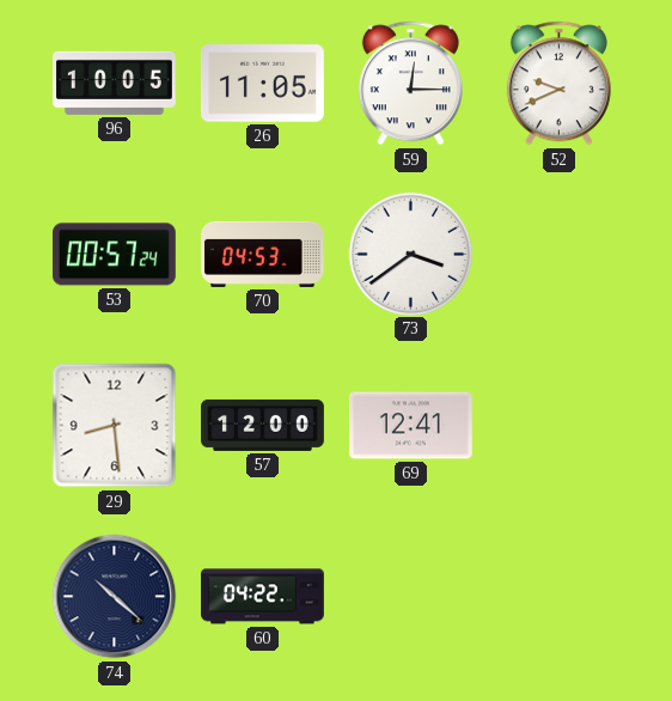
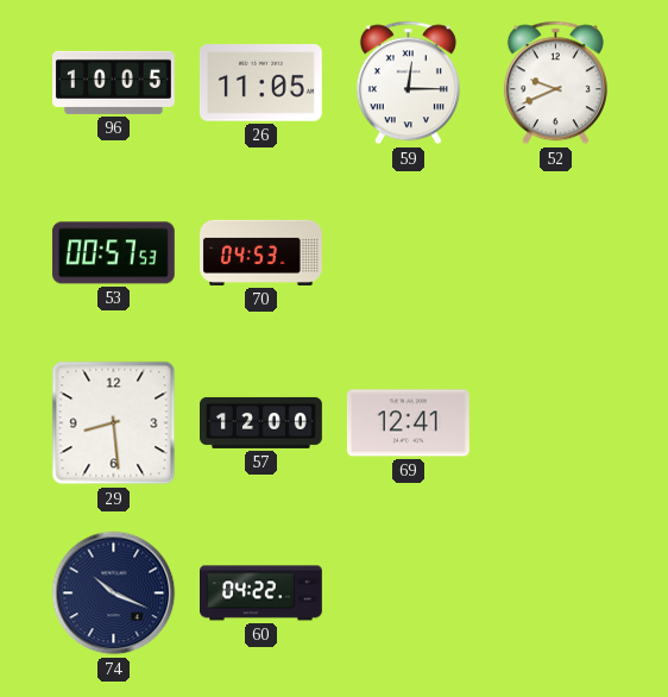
53: 00:57:24 -> 00:57:53 (113, 253)
73: 3:39 -> none (410, 254)
74: 10:22 -> 10:19 (114, 594)
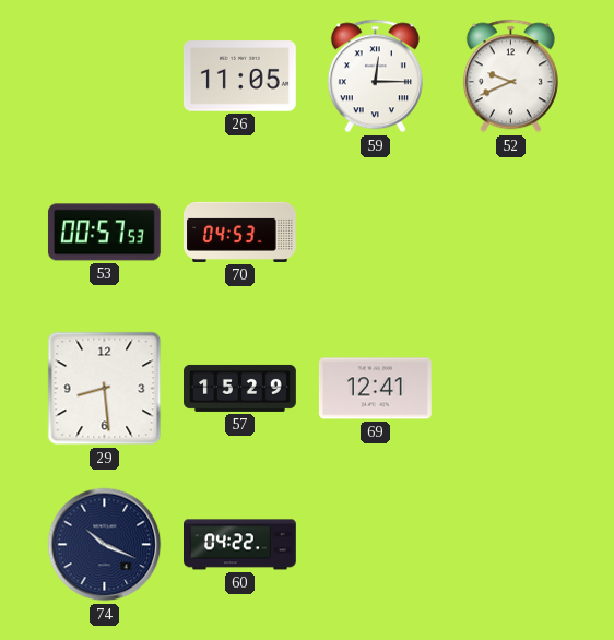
96: 10:05 -> none (114, 82)
57: 12:00 -> 15:29 (240, 388)
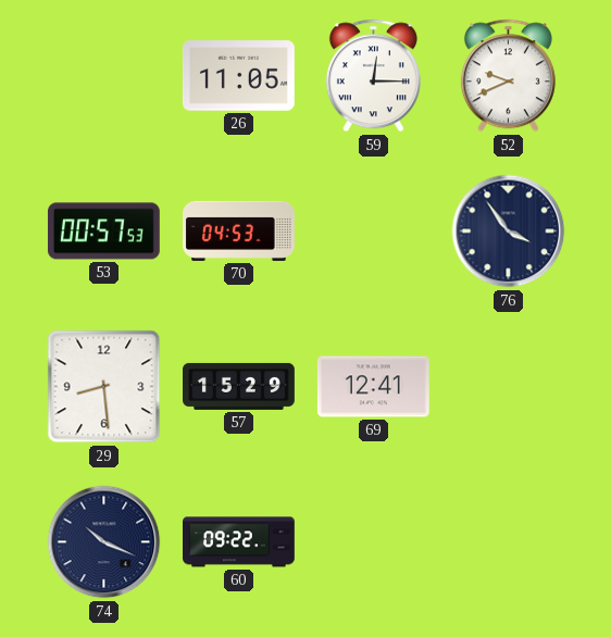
76: none -> 3:54 (509, 232)
60: 04:22 -> 09:22 (239, 542)
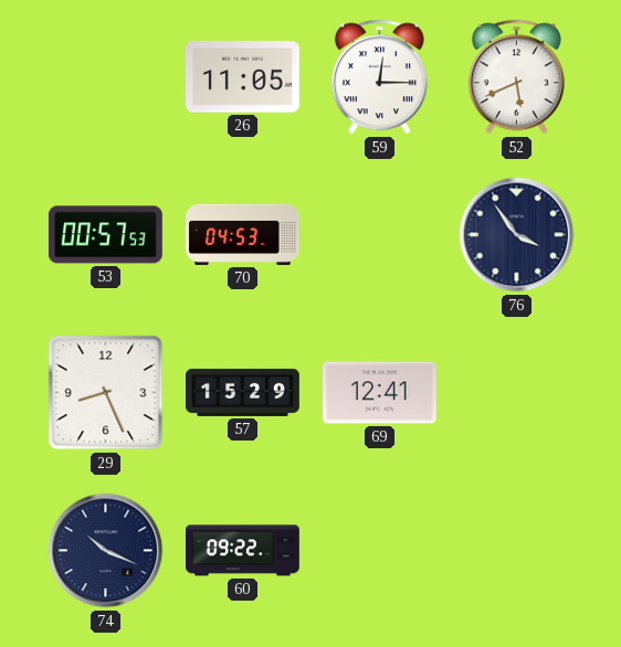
52: 9:41 -> 5:41 (516, 77)
29: 8:29 -> 8:26 (106, 393)
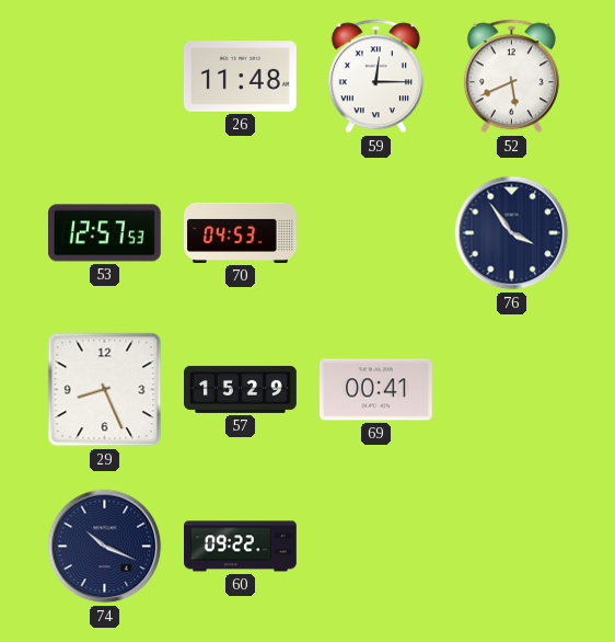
26: 11:05 -> 11:48 (240, 77)
53: 00:57 -> 12:57 (104, 233)
69: 12:41 -> 00:41 (375, 390)
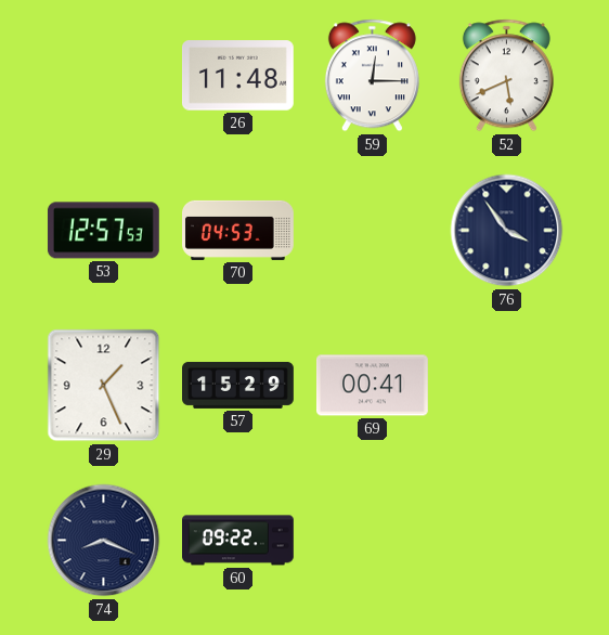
29: 8:26 -> 1:26 (104, 386)
74: 10:19 -> 8:19 (104, 541)
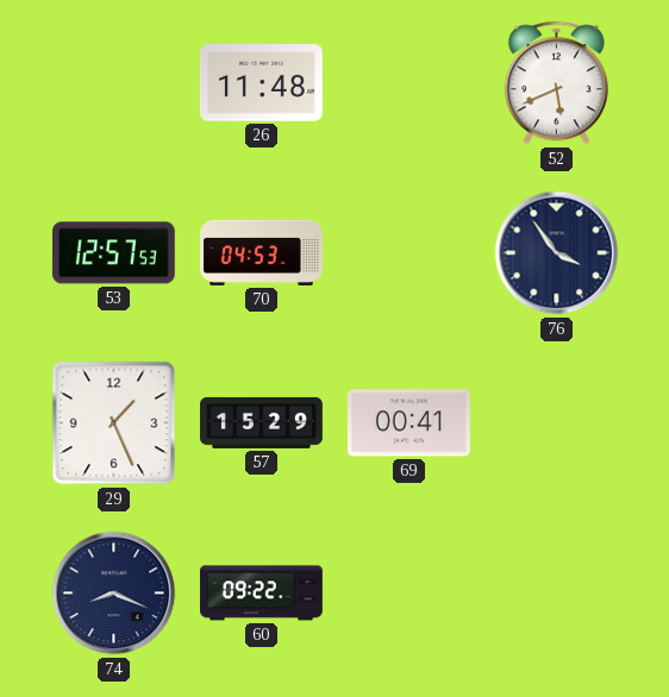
59: 12:15 -> none (372, 76)
